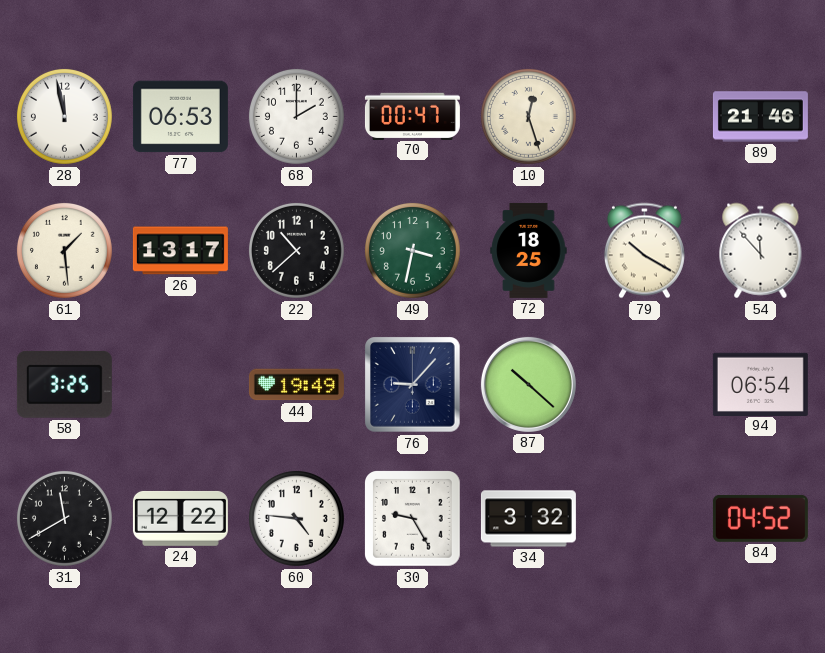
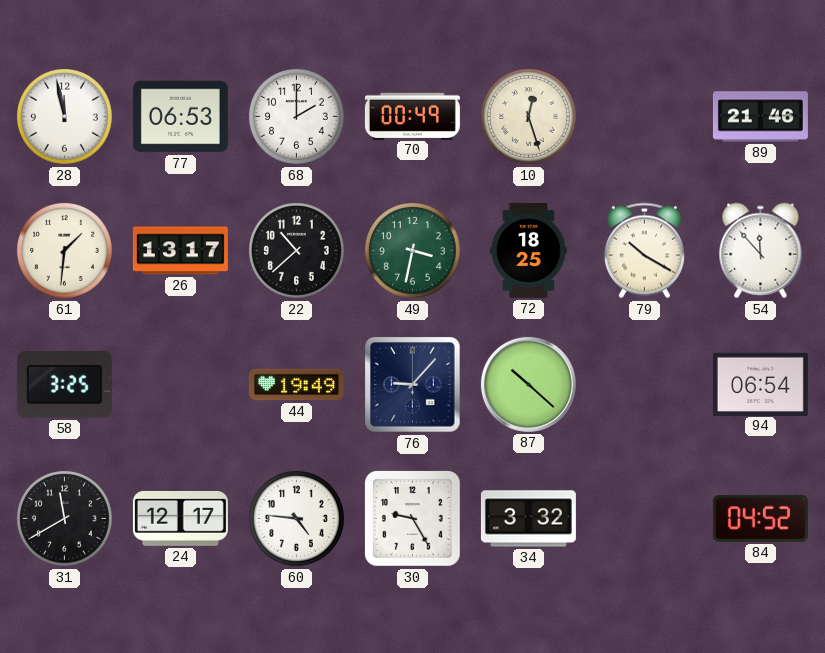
70: 00:47 -> 00:49 (412, 116)
61: 1:29 -> 1:31 (64, 250)
24: 12:22 -> 12:17 (180, 518)
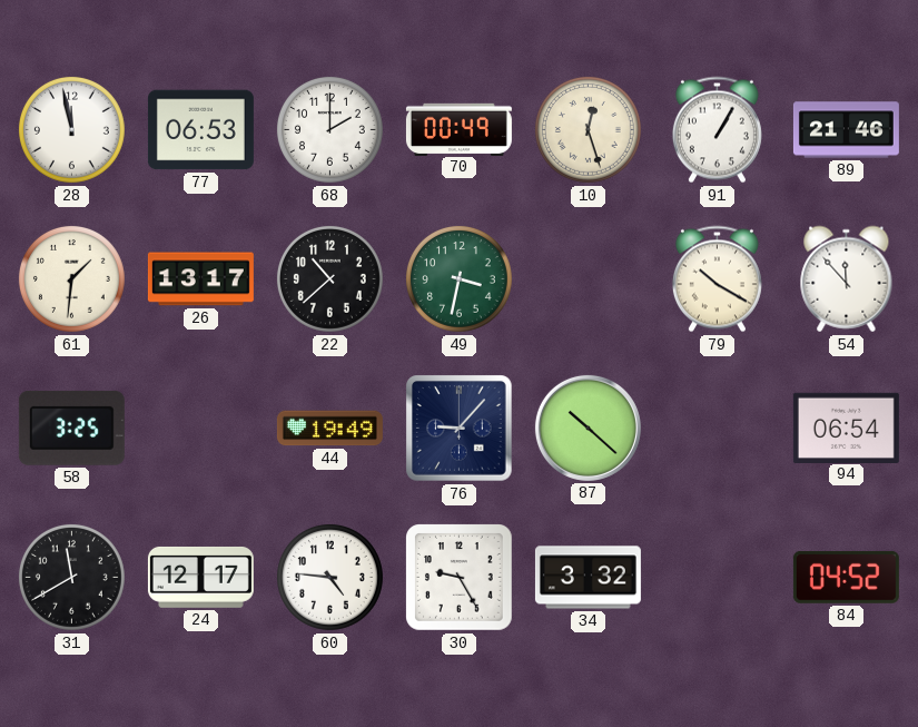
91: none -> 1:05 (717, 130)
72: 18:25 -> none (529, 250)
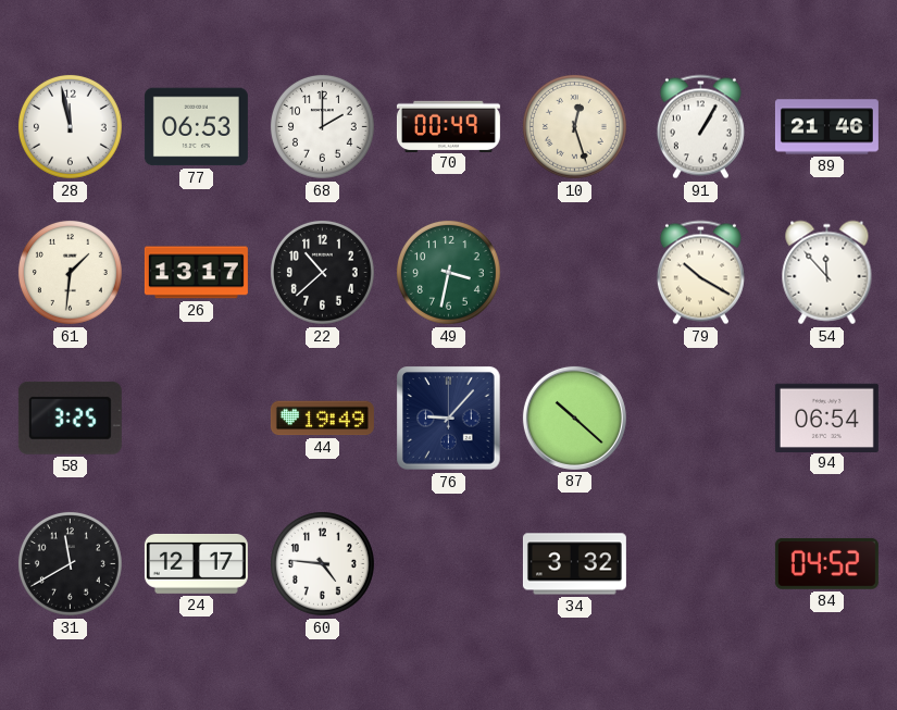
30: 9:25 -> none (460, 578)
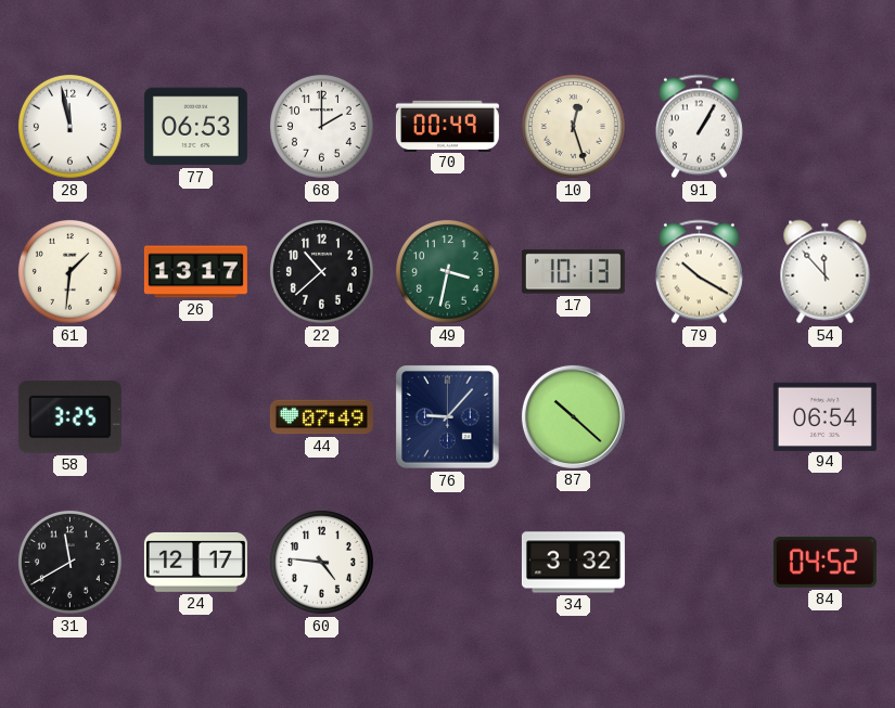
89: 21:46 -> none (826, 127)
17: none -> 10:13 (573, 272)
44: 19:49 -> 07:49 (321, 417)
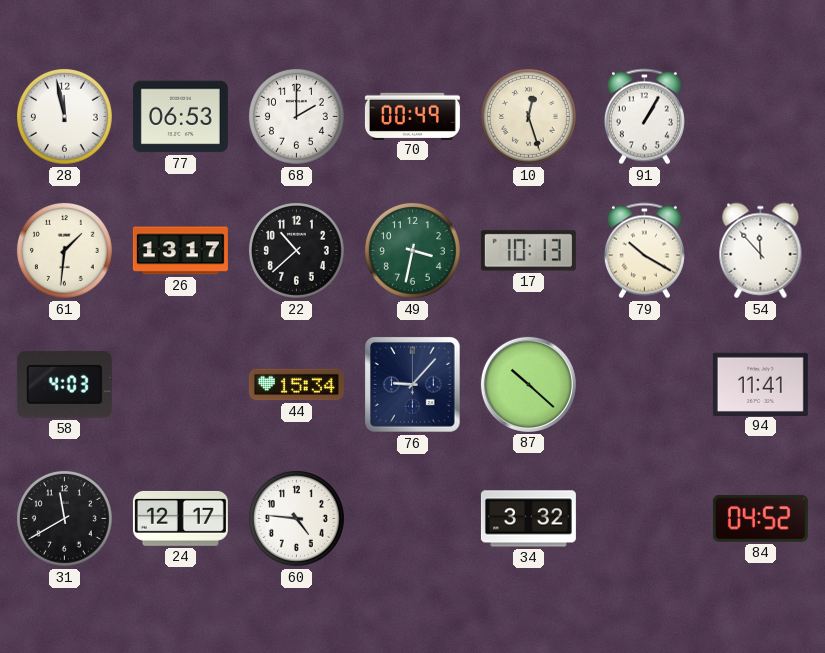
58: 3:25 -> 4:03 (64, 384)
44: 07:49 -> 15:34 (296, 385)
94: 06:54 -> 11:41 (760, 384)
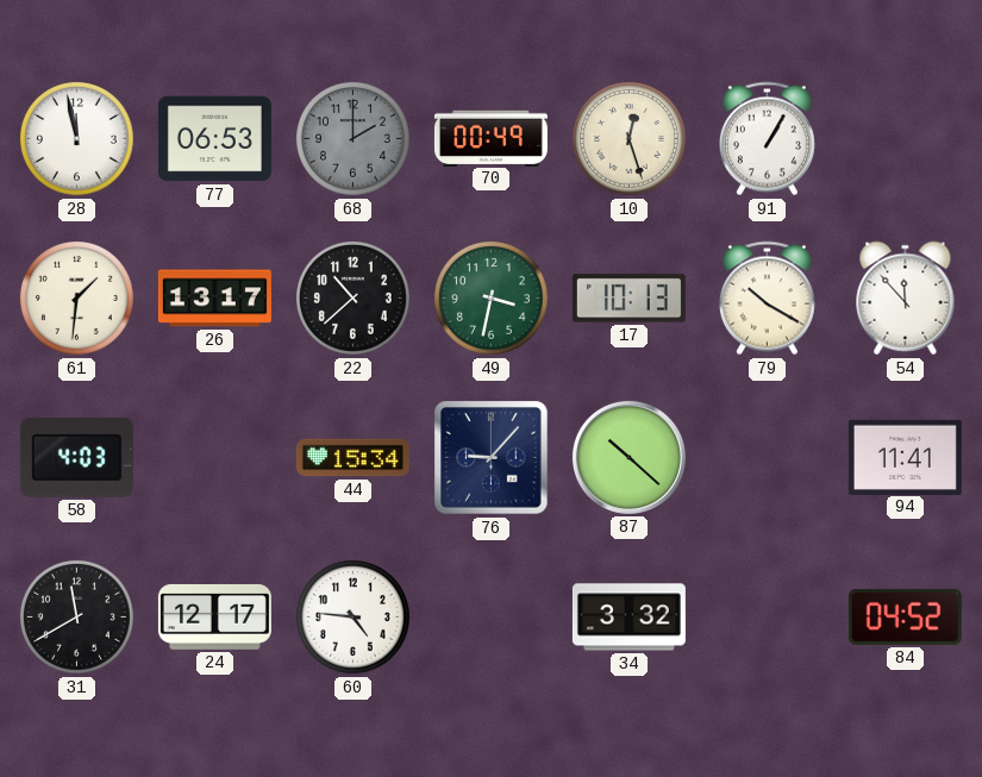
68 dial: white -> grey (352, 138)
